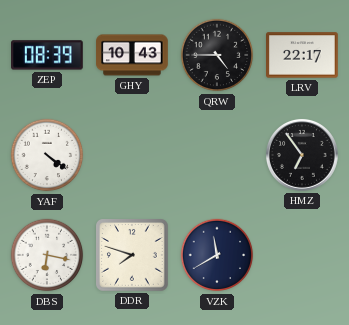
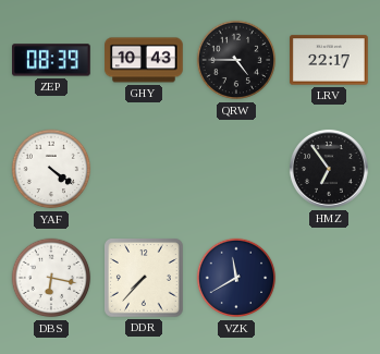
DDR: 7:48 -> 7:37 (145, 279)
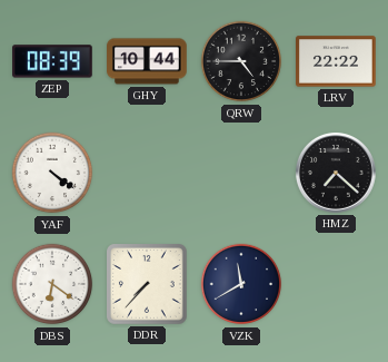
GHY: 10:43 -> 10:44 (147, 61)
LRV: 22:17 -> 22:22 (337, 61)
HMZ: 6:54 -> 7:22 (336, 173)
DBS: 6:17 -> 6:21 (52, 284)
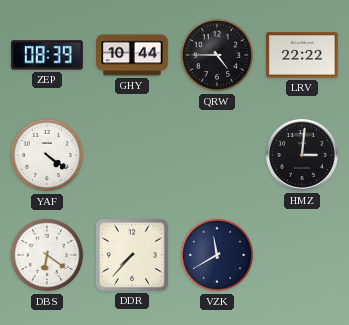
HMZ: 7:22 -> 3:01 (302, 155)
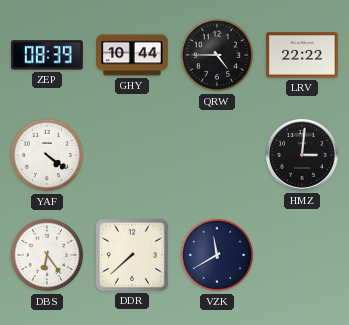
DBS: 6:21 -> 6:24 (47, 255)
DDR: 7:37 -> 7:38 (133, 256)
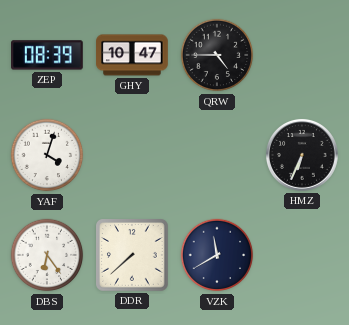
GHY: 10:44 -> 10:47 (132, 55)
LRV: 22:22 -> none (303, 55)
YAF: 4:21 -> 4:03 (47, 155)
HMZ: 3:01 -> 6:34 (302, 155)
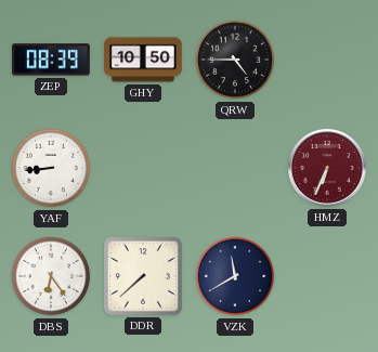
GHY: 10:47 -> 10:50 (143, 60)
YAF: 4:03 -> 8:44 (51, 168)
HMZ dial: black -> burgundy (327, 168)
